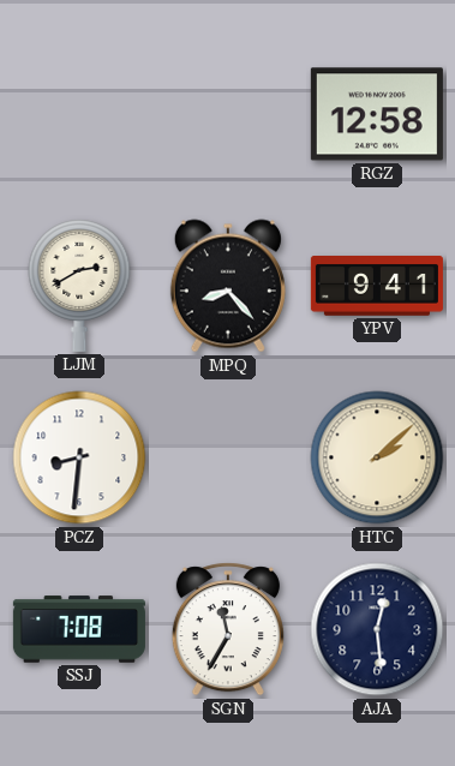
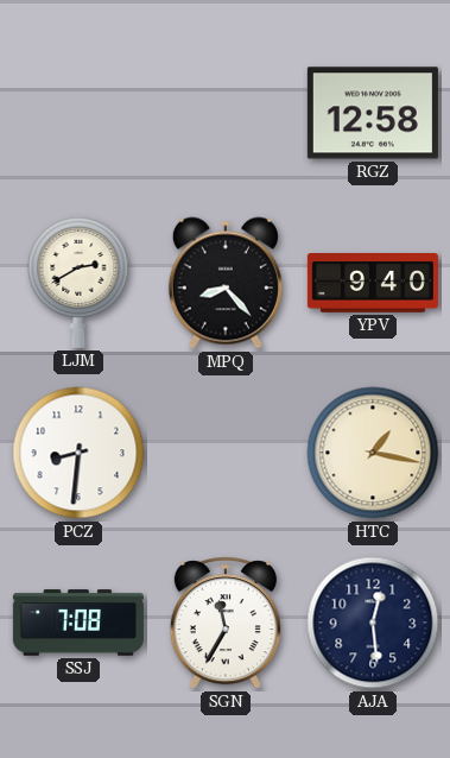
YPV: 9:41 -> 9:40 (373, 284)
HTC: 2:08 -> 1:17 (373, 453)
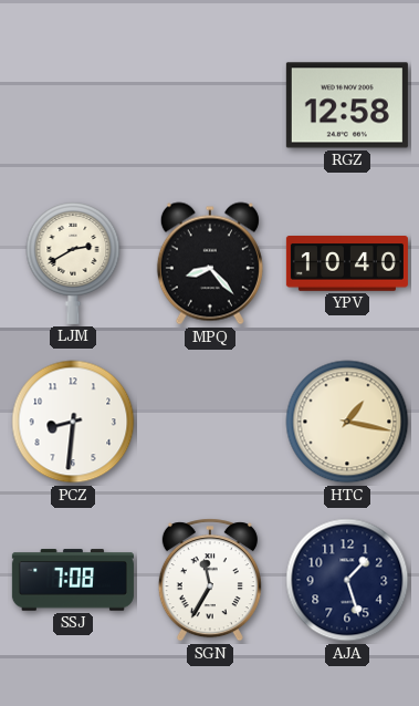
YPV: 9:40 -> 10:40 (347, 264)
AJA: 12:29 -> 1:27 (347, 580)
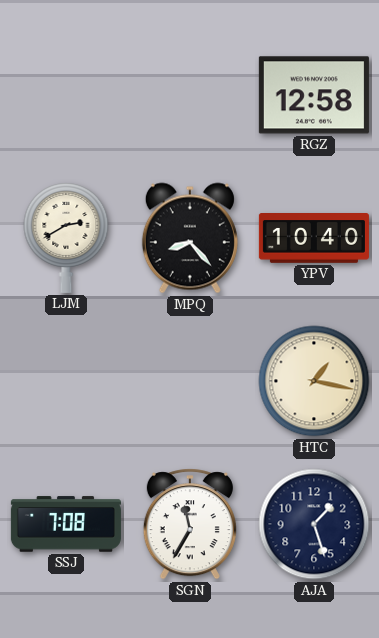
PCZ: 8:31 -> none (73, 422)
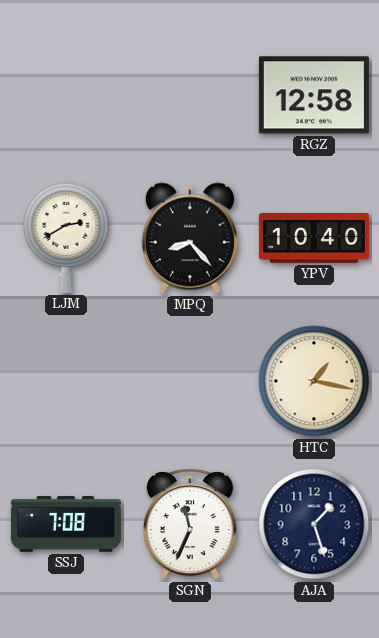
SGN: 11:35 -> 11:34 (190, 524)
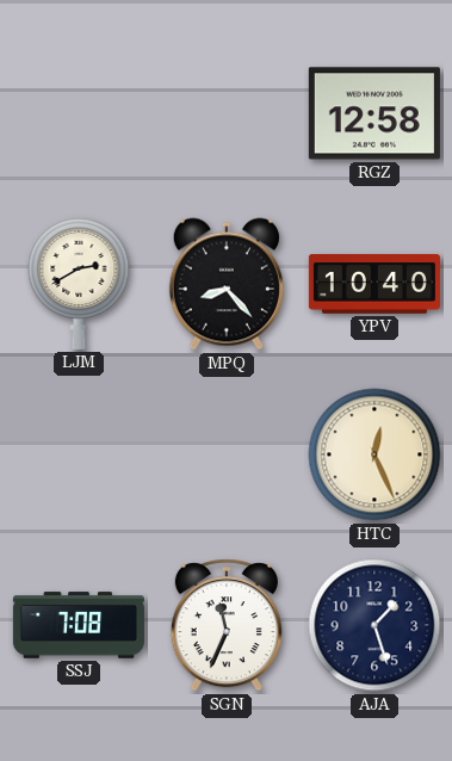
HTC: 1:17 -> 12:26 (374, 454)
